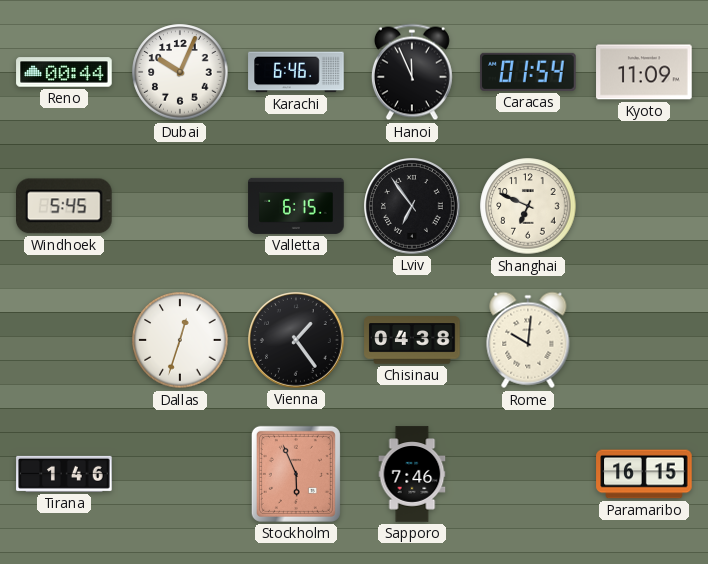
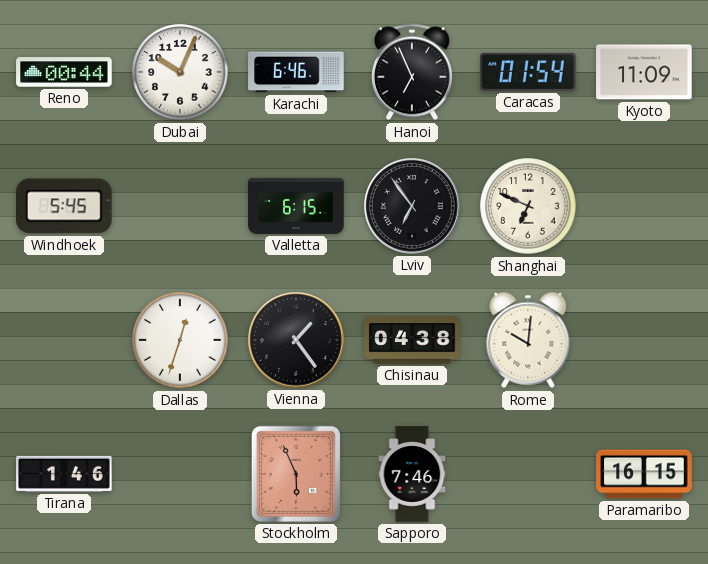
Hanoi: 11:56 -> 6:56 (412, 72)
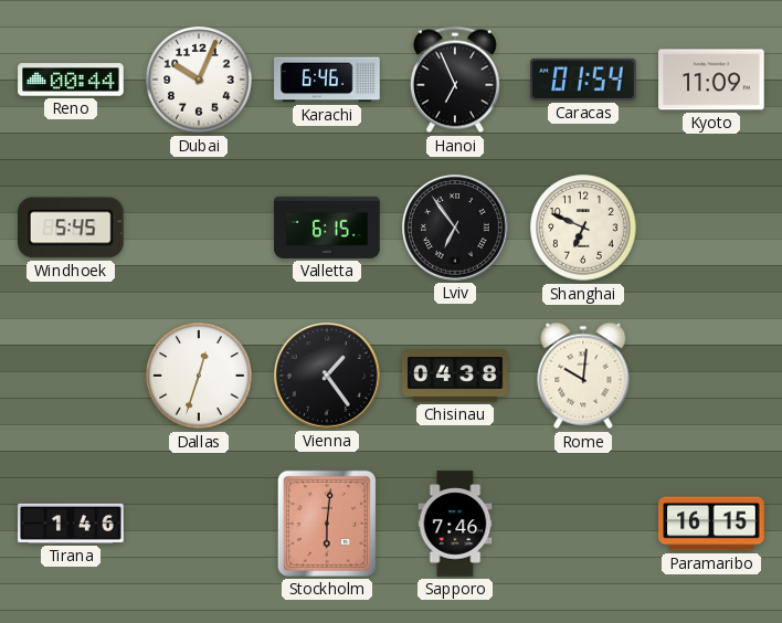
Stockholm: 5:56 -> 6:01 (327, 524)
